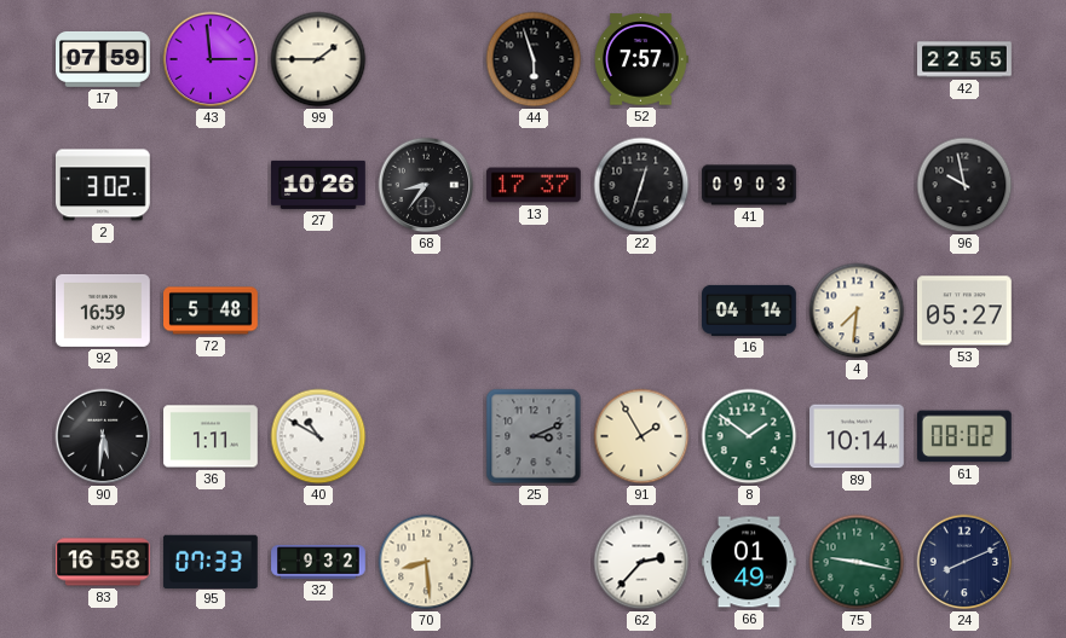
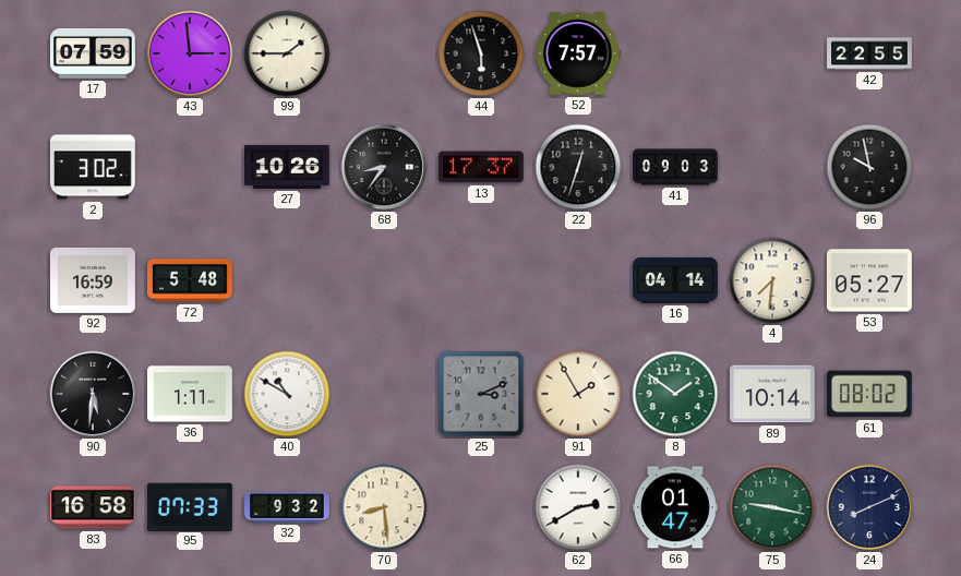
62: 2:37 -> 2:40 (578, 507)
66: 01:49 -> 01:47 (676, 507)
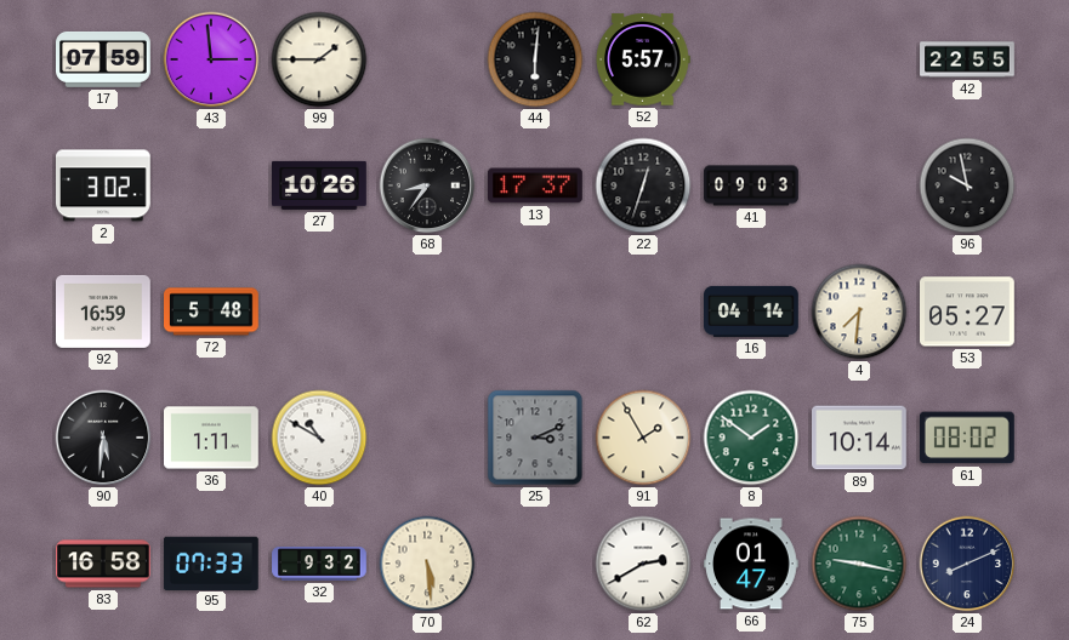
44: 5:57 -> 6:01 (535, 59)
52: 7:57 -> 5:57 (643, 59)
70: 8:29 -> 5:29 (427, 564)
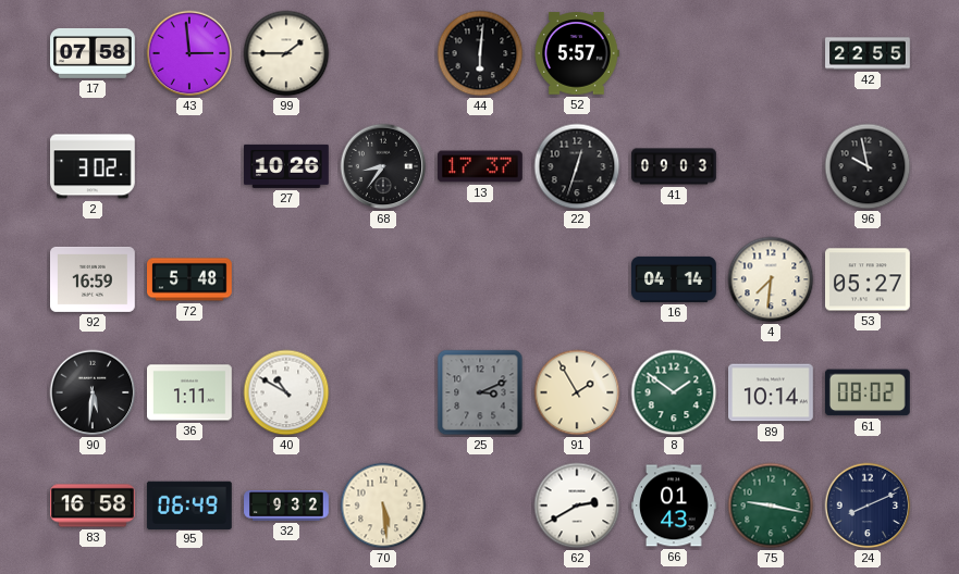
17: 07:59 -> 07:58 (94, 53)
95: 07:33 -> 06:49 (189, 504)
66: 01:47 -> 01:43 (675, 506)
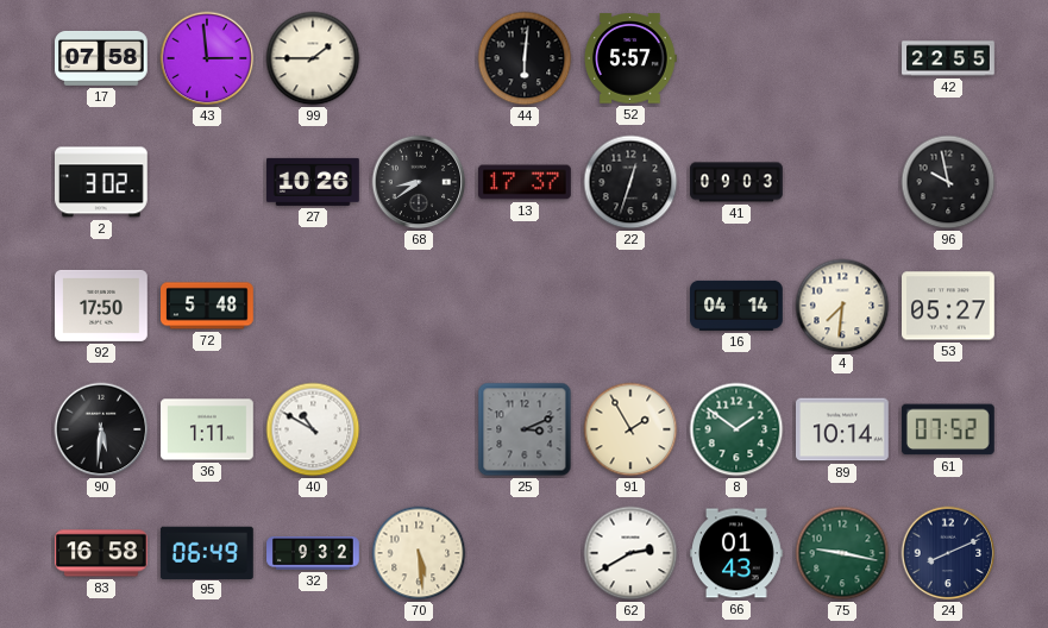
68: 8:36 -> 8:39 (419, 182)
92: 16:59 -> 17:50 (102, 306)
61: 08:02 -> 07:52 (948, 429)
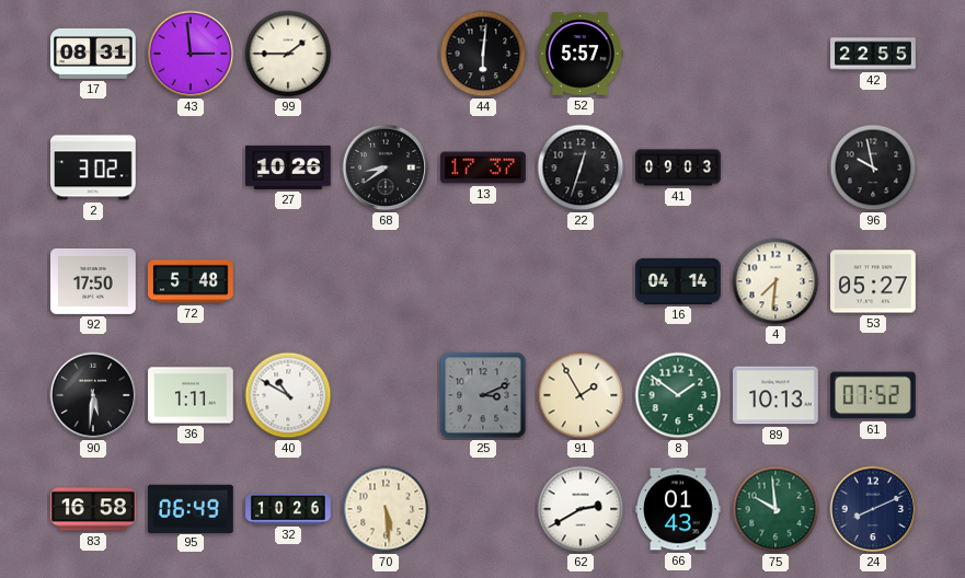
17: 07:58 -> 08:31 (94, 54)
89: 10:14 -> 10:13 (777, 395)
32: 9:32 -> 10:26 (288, 509)
75: 9:17 -> 9:59 (776, 509)
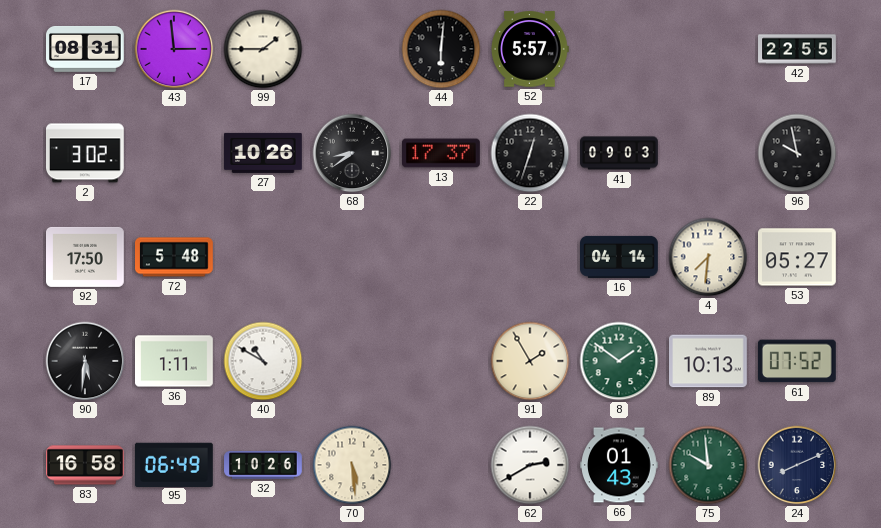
25: 3:11 -> none (483, 395)
